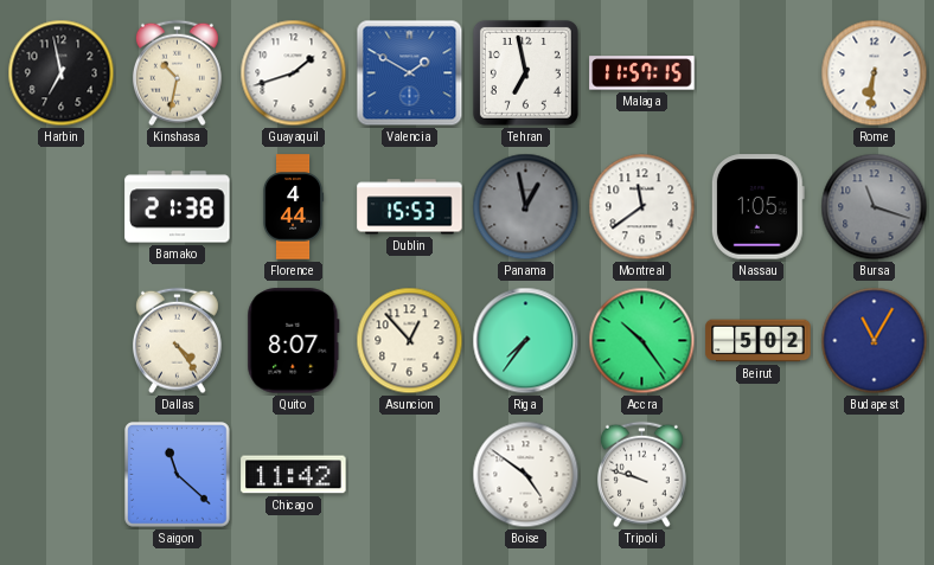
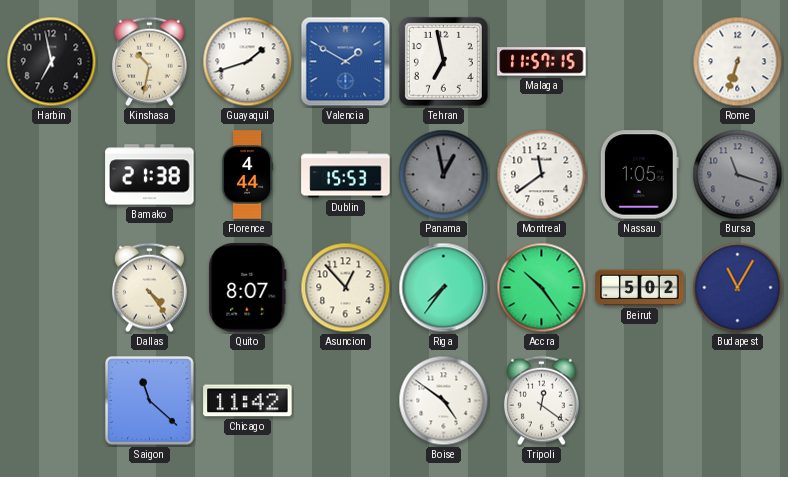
Rome: 6:31 -> 6:33 (738, 62)
Tripoli: 9:48 -> 12:21 (541, 401)
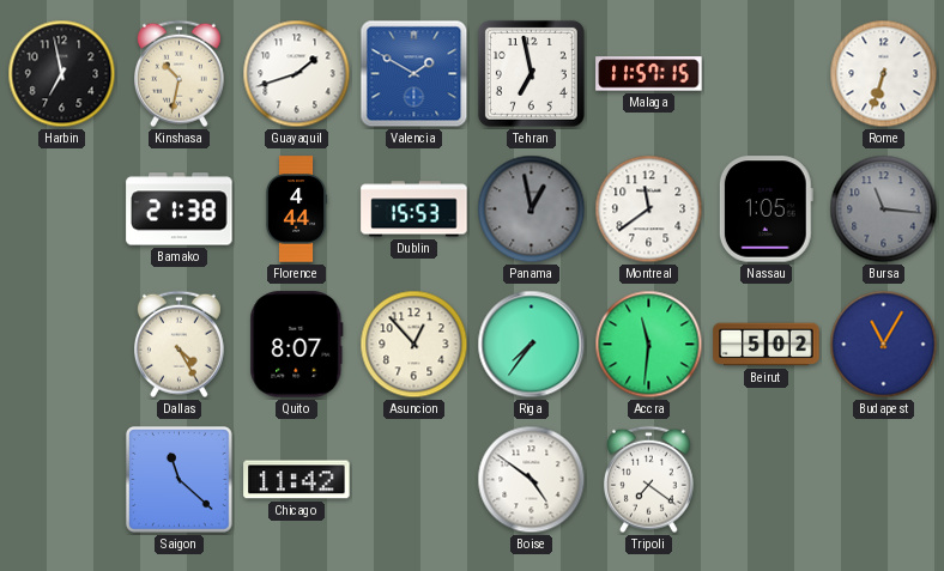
Bursa: 11:18 -> 11:16 (884, 209)
Dallas: 4:24 -> 4:25 (178, 345)
Accra: 10:24 -> 11:31 (649, 345)
Tripoli: 12:21 -> 7:21 (648, 480)
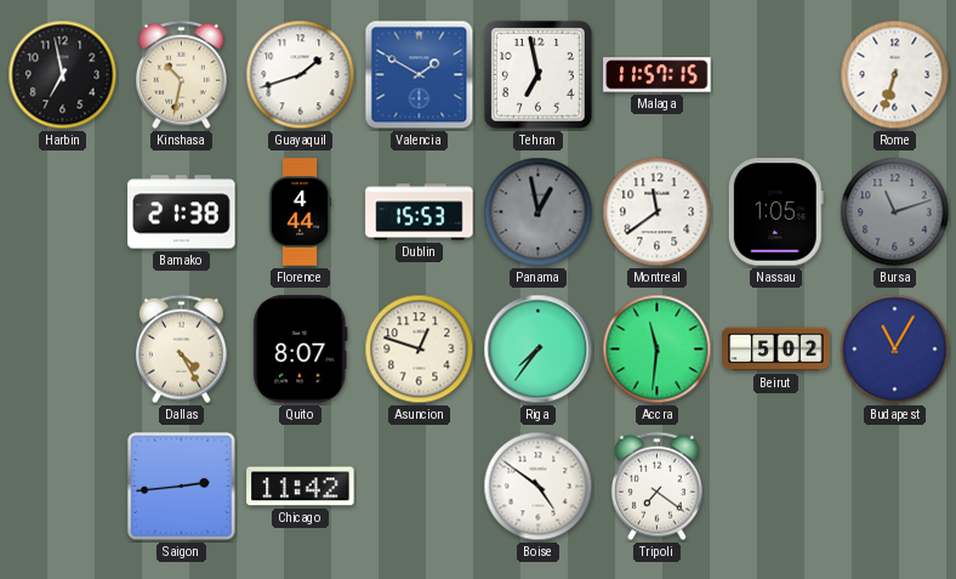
Bursa: 11:16 -> 11:12 (895, 212)
Asuncion: 12:53 -> 12:48 (420, 350)
Saigon: 11:22 -> 2:44 (182, 487)
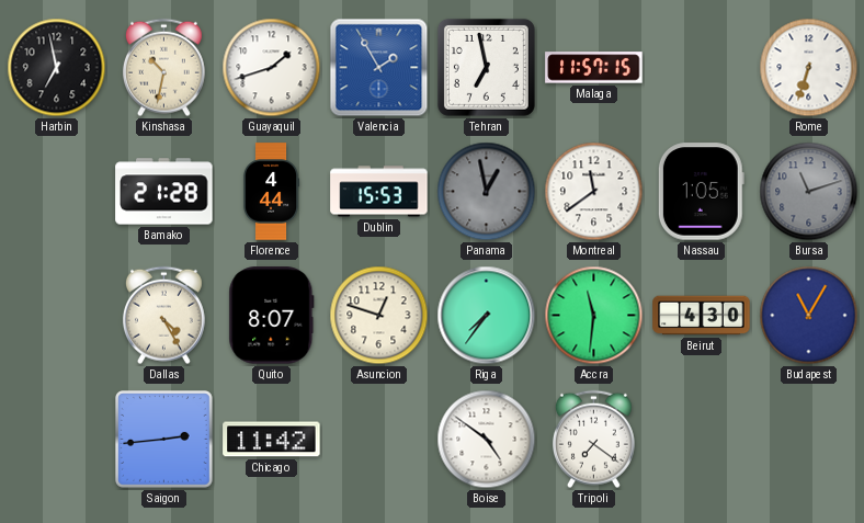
Valencia: 1:50 -> 1:55 (379, 68)
Bamako: 21:38 -> 21:28 (164, 192)
Beirut: 5:02 -> 4:30 (702, 316)
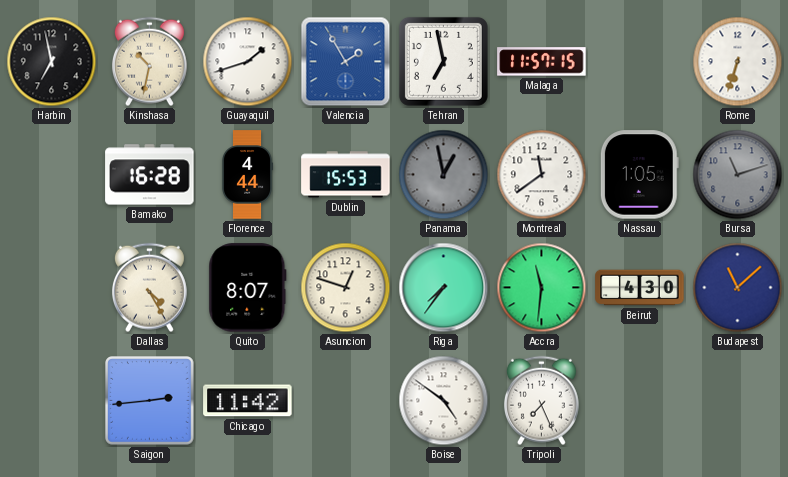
Bamako: 21:28 -> 16:28 (150, 175)
Budapest: 11:05 -> 11:08 (738, 288)
Tripoli: 7:21 -> 7:26 (541, 401)
